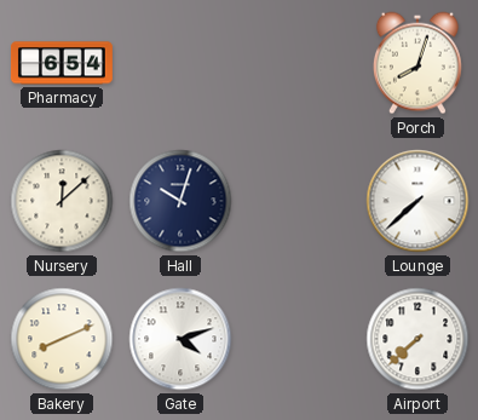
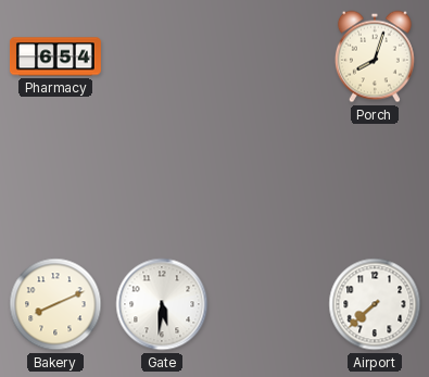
Nursery: 12:08 -> none (62, 201)
Hall: 10:03 -> none (180, 201)
Lounge: 7:38 -> none (417, 201)
Gate: 4:12 -> 5:31 (162, 304)
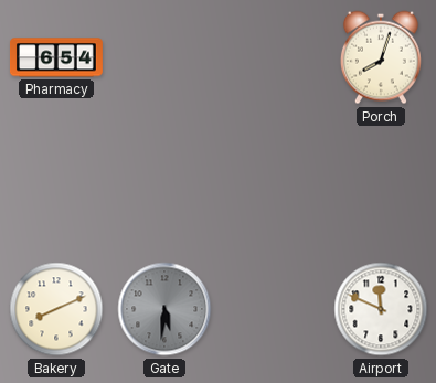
Gate dial: white -> grey (164, 309)
Airport: 7:38 -> 11:49 (381, 309)
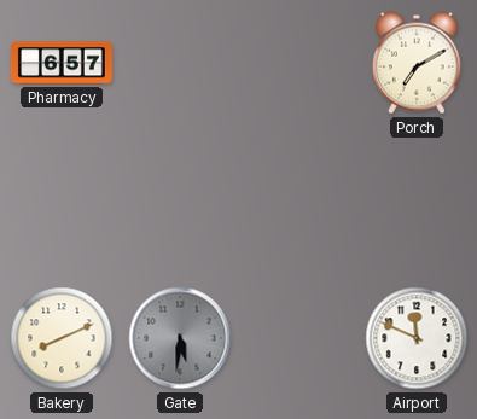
Pharmacy: 6:54 -> 6:57 (62, 63)
Porch: 8:03 -> 7:10 (417, 63)
